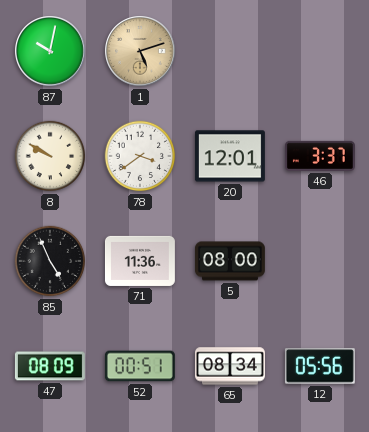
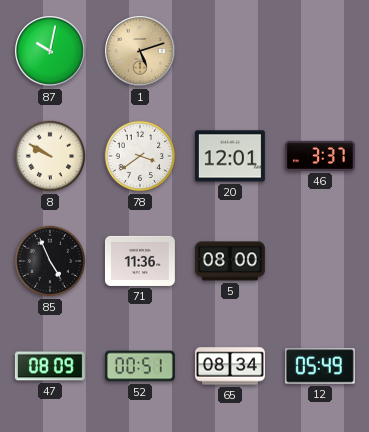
12: 05:56 -> 05:49 (320, 366)
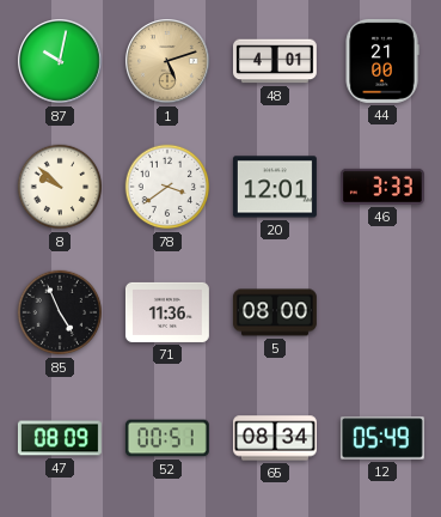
48: none -> 4:01 (275, 61)
44: none -> 21:00 (382, 61)
8: 9:50 -> 9:52 (60, 187)
46: 3:37 -> 3:33 (382, 187)
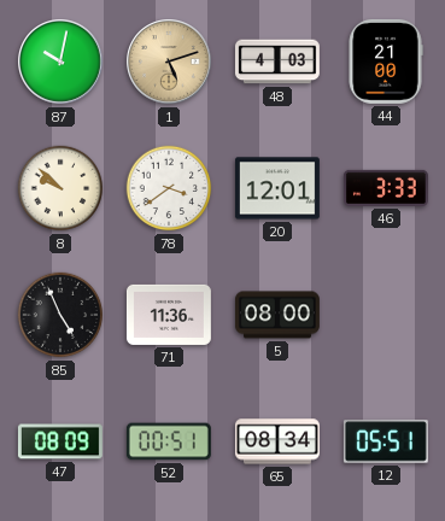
48: 4:01 -> 4:03 (277, 62)
12: 05:49 -> 05:51 (386, 441)
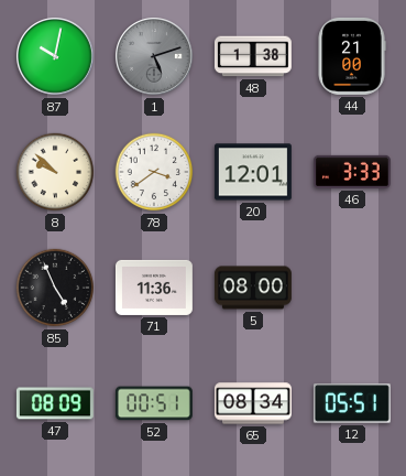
1 dial: champagne -> grey (155, 57)
48: 4:03 -> 1:38 (253, 56)
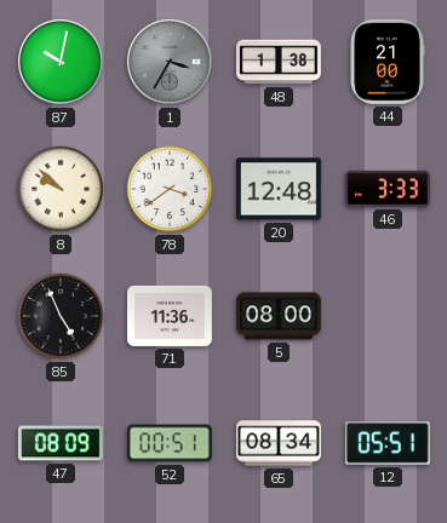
1: 5:12 -> 3:35 (171, 63)
20: 12:01 -> 12:48 (279, 189)
